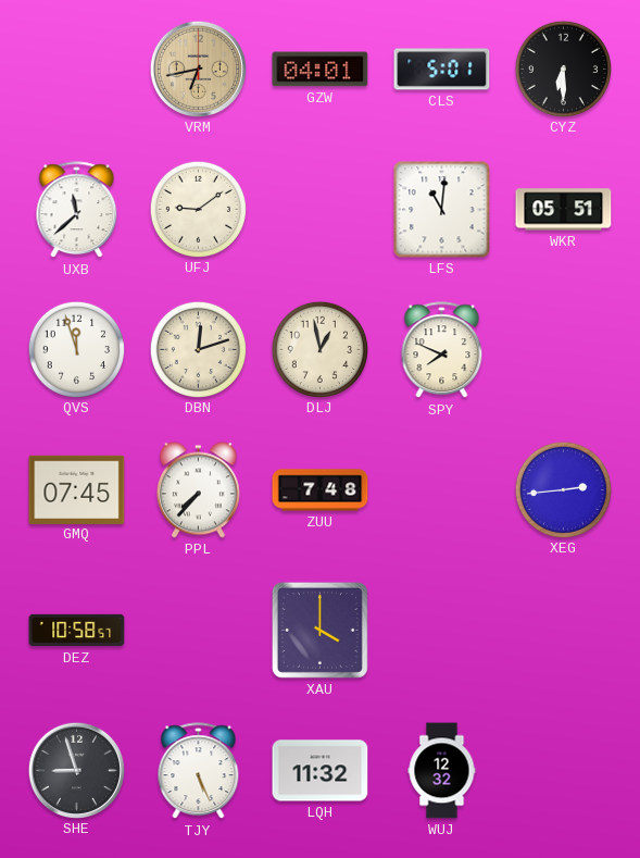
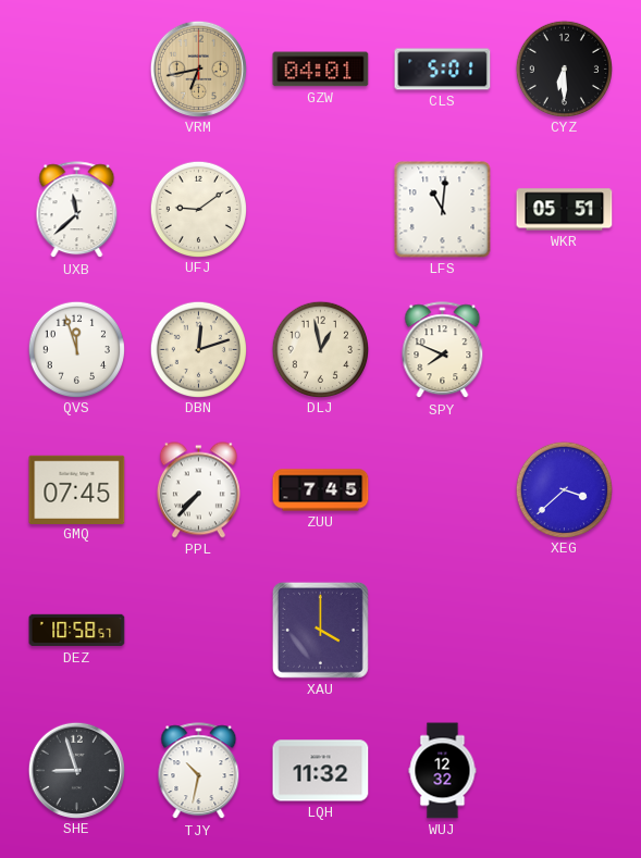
ZUU: 7:48 -> 7:45 (321, 490)
XEG: 2:44 -> 3:38 (564, 489)
TJY: 5:26 -> 10:32 (199, 771)
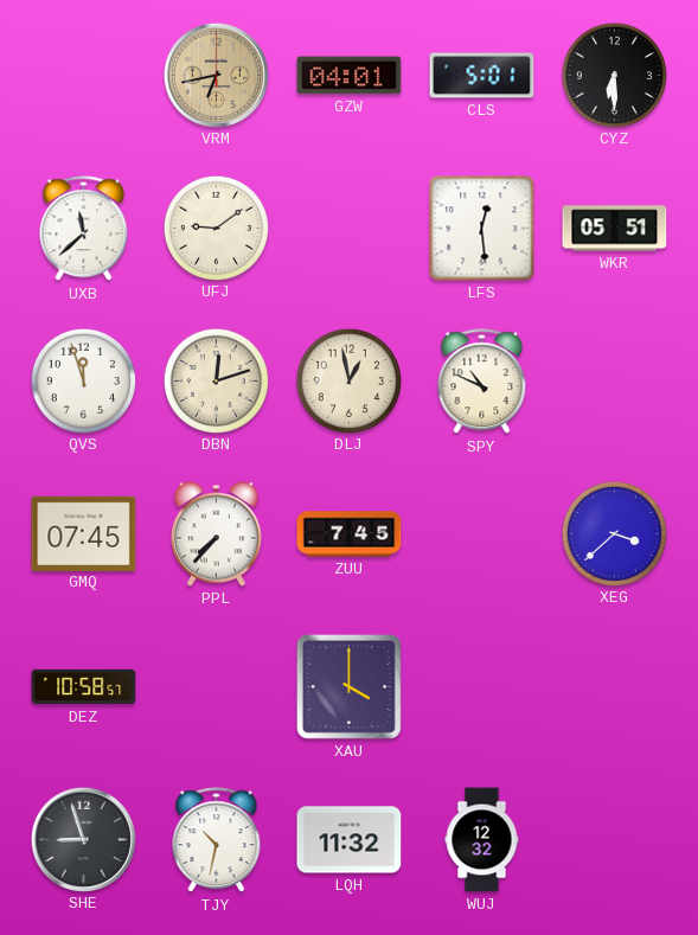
LFS: 11:01 -> 12:29 (482, 229)
SPY: 7:49 -> 10:49 (482, 382)
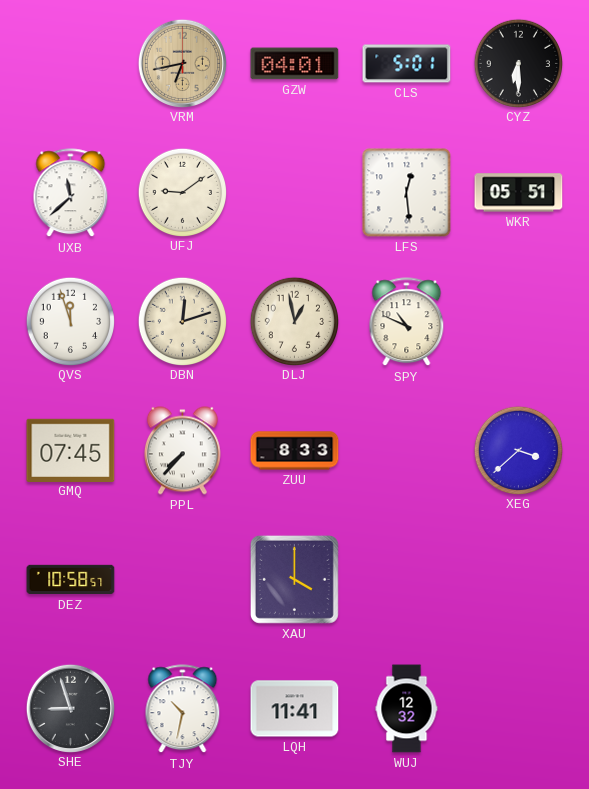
ZUU: 7:45 -> 8:33 (295, 451)
LQH: 11:32 -> 11:41 (295, 709)
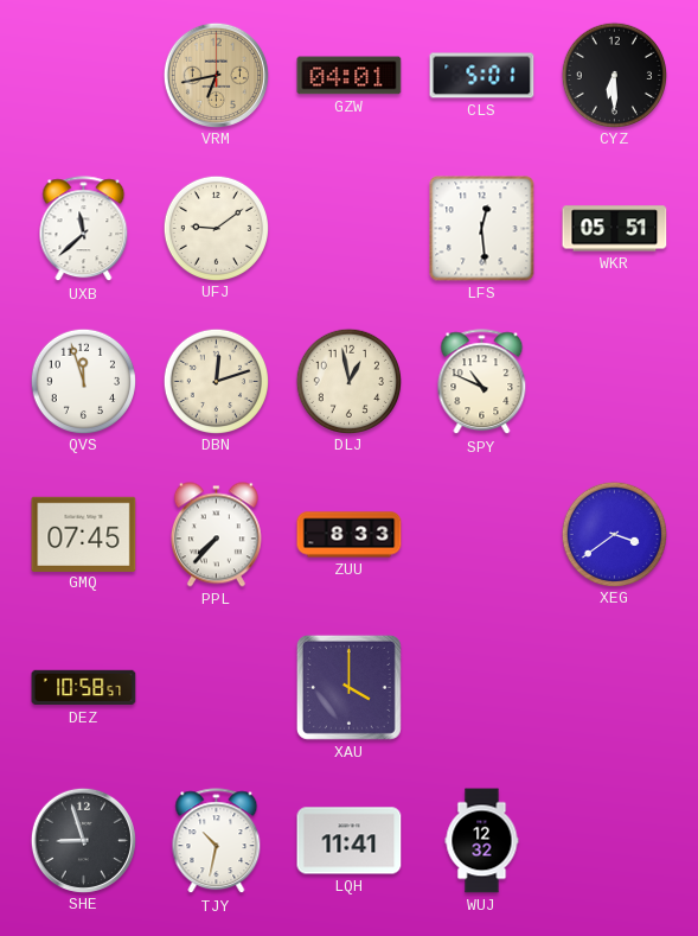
XEG: 3:38 -> 3:39 (614, 534)
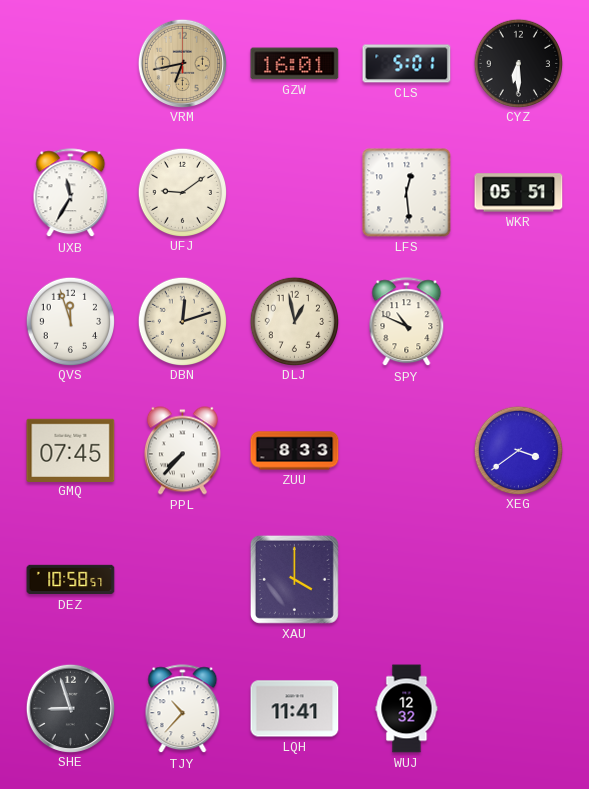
GZW: 04:01 -> 16:01 (295, 64)
UXB: 11:38 -> 11:35 (71, 193)
TJY: 10:32 -> 10:37 (183, 709)
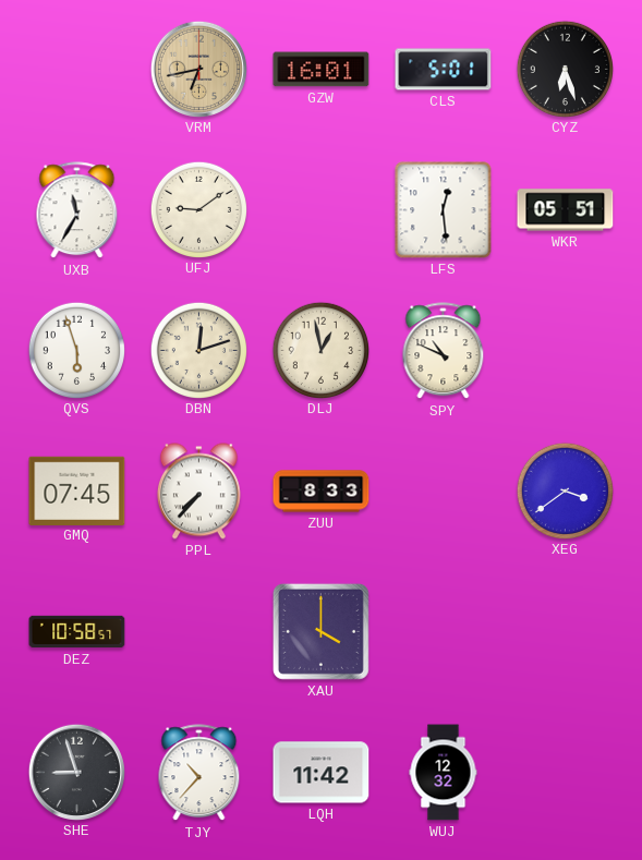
CYZ: 6:30 -> 6:27 (565, 69)
QVS: 11:57 -> 5:57 (76, 350)
LQH: 11:41 -> 11:42 (322, 773)
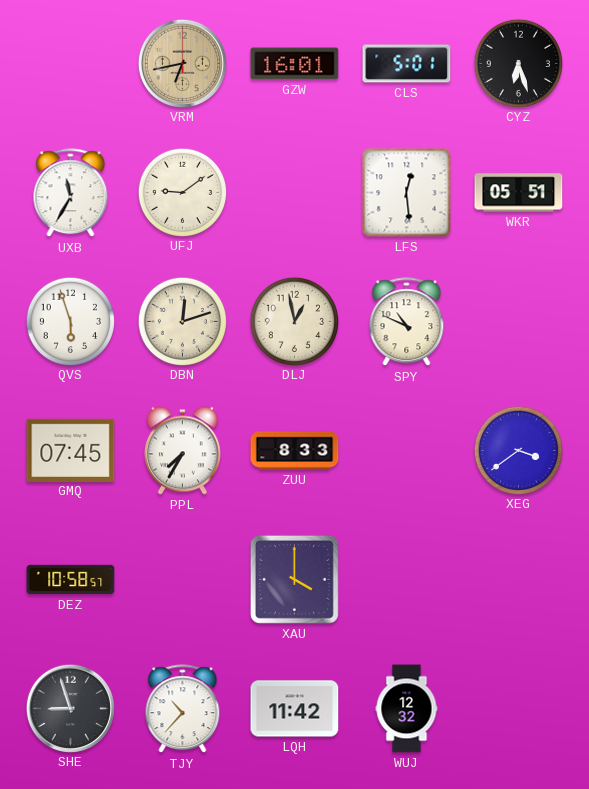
PPL: 7:37 -> 7:35 (182, 451)
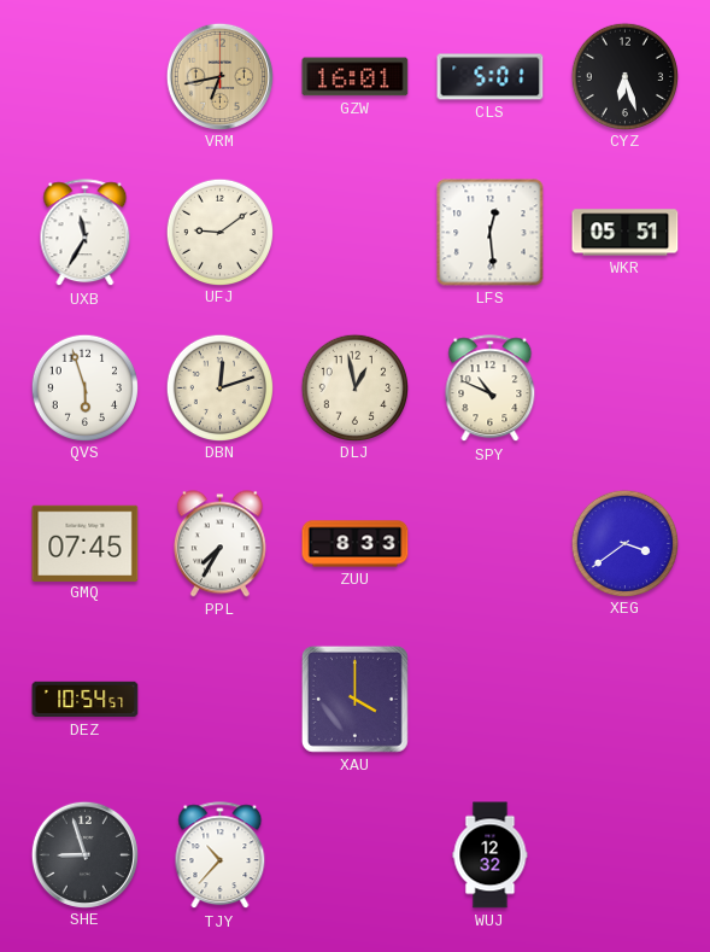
DEZ: 10:58 -> 10:54 (86, 700)
LQH: 11:42 -> none (295, 709)
